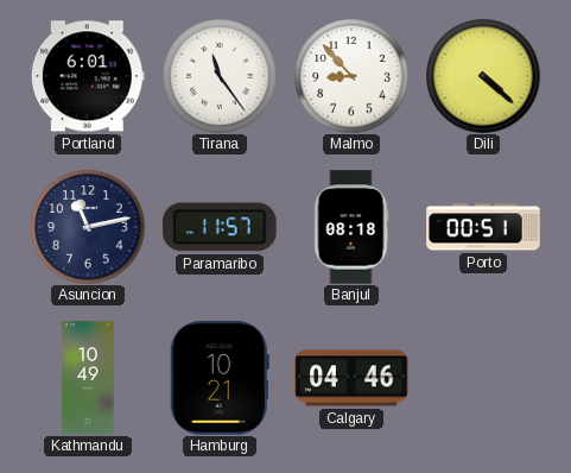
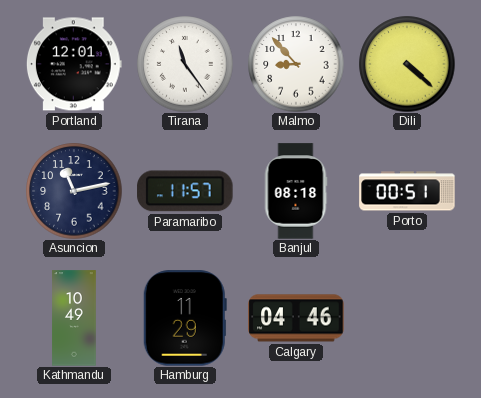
Portland: 6:01 -> 12:01 (74, 64)
Hamburg: 10:21 -> 11:29 (185, 318)
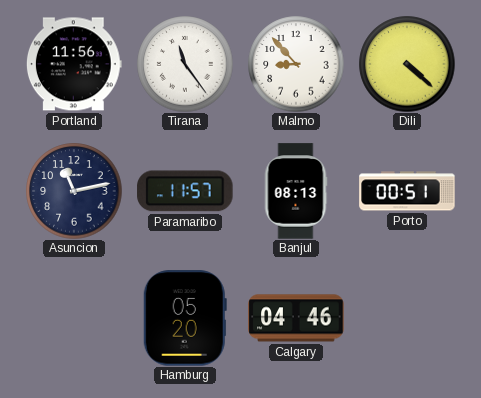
Portland: 12:01 -> 11:56 (74, 64)
Banjul: 08:18 -> 08:13 (296, 191)
Kathmandu: 10:49 -> none (74, 318)
Hamburg: 11:29 -> 05:20 (185, 318)
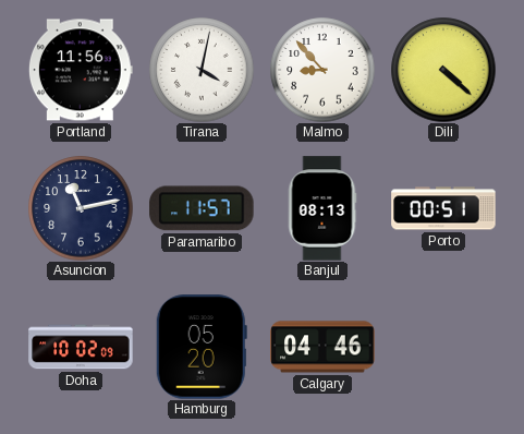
Tirana: 11:24 -> 4:02 (202, 70)
Doha: none -> 10:02 (81, 347)
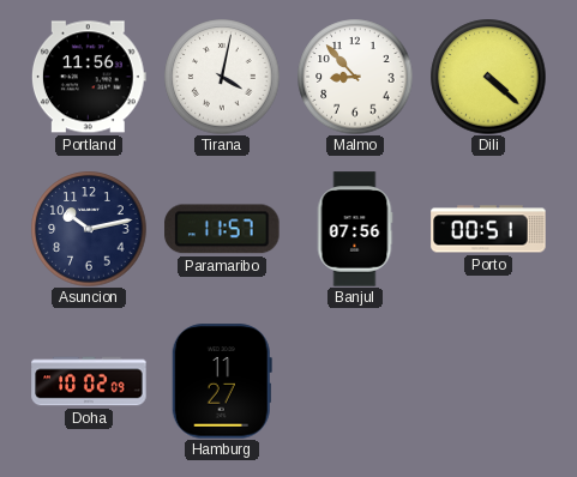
Asuncion: 11:13 -> 10:13 (89, 229)
Banjul: 08:13 -> 07:56 (355, 229)
Hamburg: 05:20 -> 11:27 (222, 381)
Calgary: 04:46 -> none (322, 347)
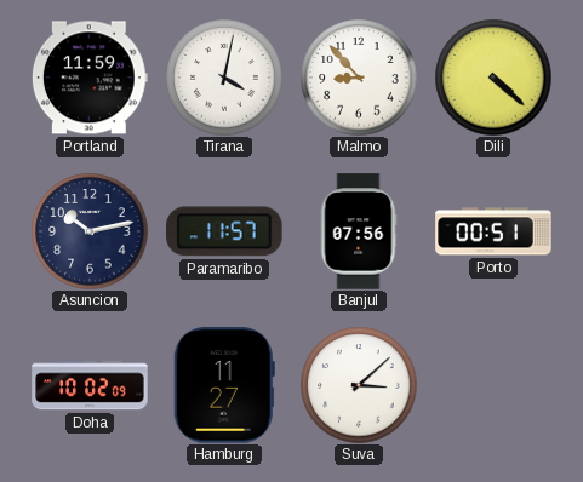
Portland: 11:56 -> 11:59 (90, 78)
Suva: none -> 3:08 (359, 385)
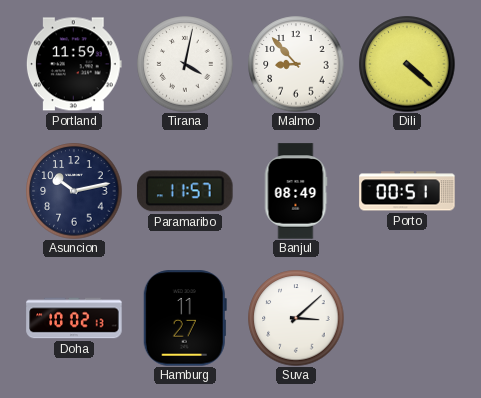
Banjul: 07:56 -> 08:49 (296, 191)
Doha: 10:02:09 -> 10:02:13 (74, 318)
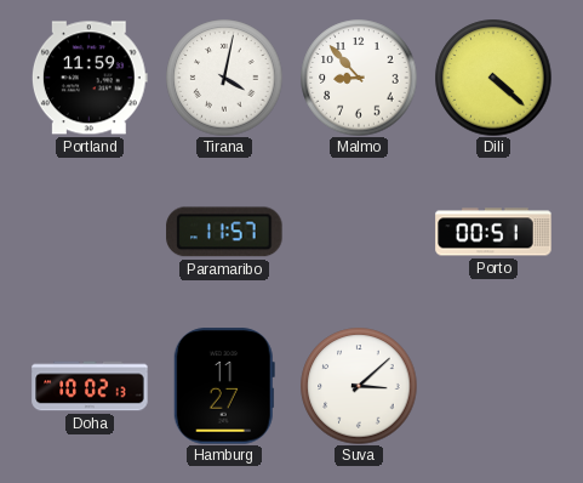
Asuncion: 10:13 -> none (74, 191)
Banjul: 08:49 -> none (296, 191)
